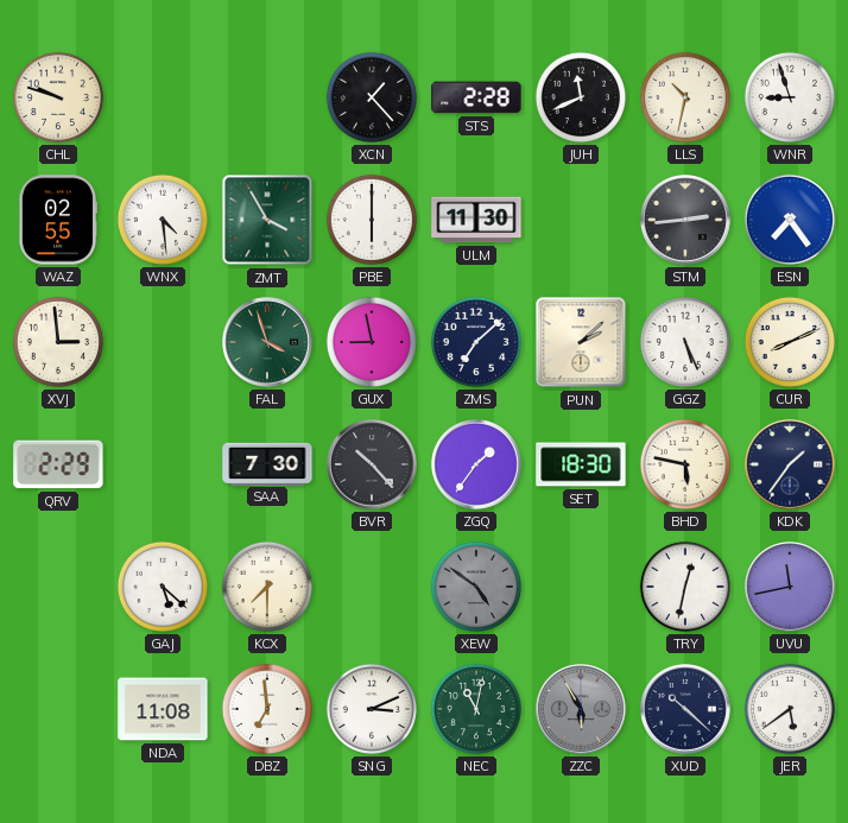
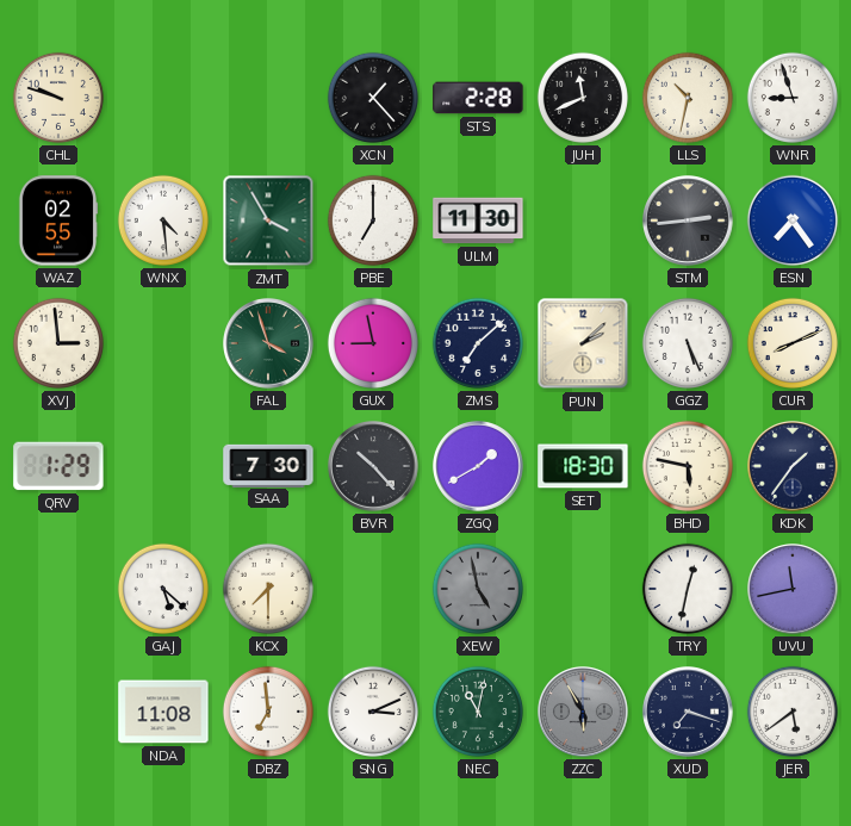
PBE: 6:00 -> 7:00 (373, 221)
QRV: 2:29 -> 1:29 (58, 466)
ZGQ: 1:36 -> 1:40 (479, 467)
XEW: 4:51 -> 4:58 (478, 589)
XUD: 10:22 -> 7:18 (689, 713)
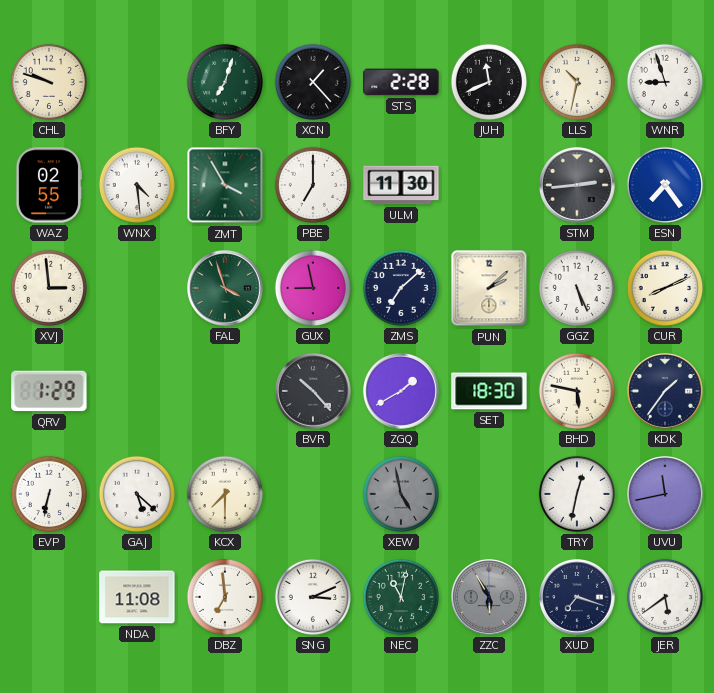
BFY: none -> 7:03 (225, 82)
SAA: 7:30 -> none (268, 465)
EVP: none -> 6:32 (49, 494)
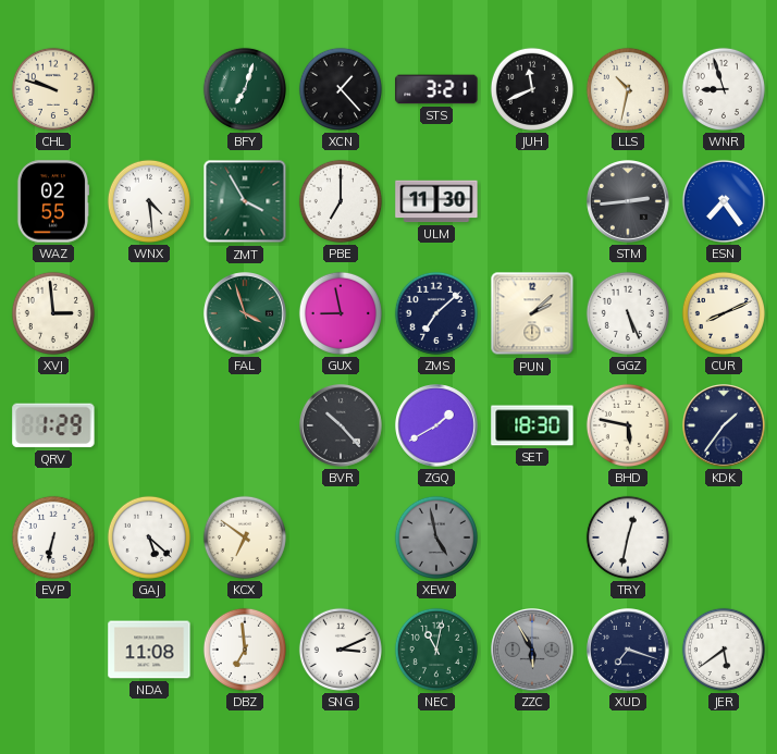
STS: 2:28 -> 3:21 (436, 89)
KCX: 7:30 -> 6:51 (245, 537)
UVU: 11:43 -> none (666, 495)
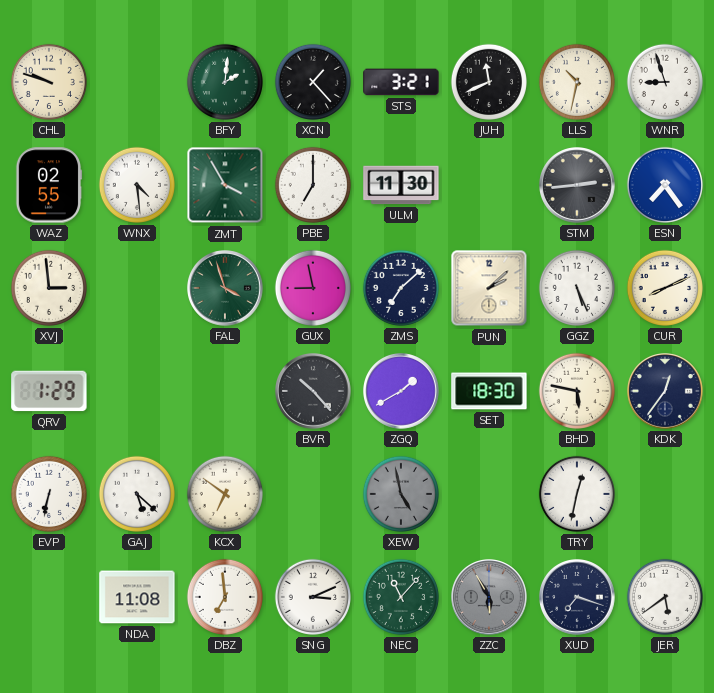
BFY: 7:03 -> 2:01 (225, 82)
KDK: 1:36 -> 12:36 (666, 392)
NEC: 11:02 -> 11:07 (401, 597)
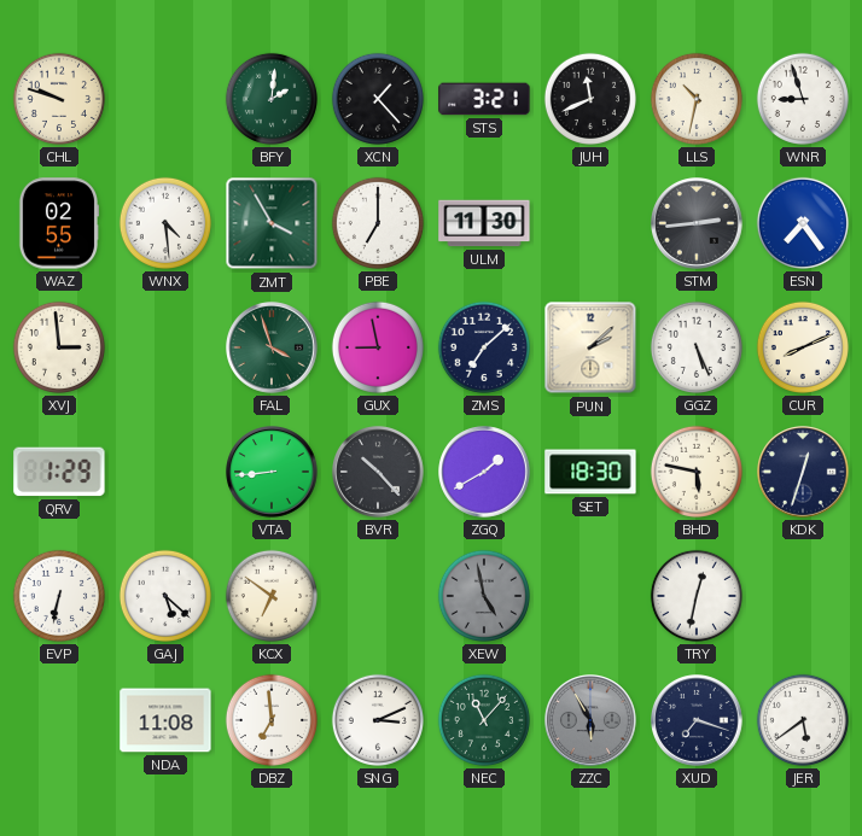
VTA: none -> 8:44 (273, 473)
KDK: 12:36 -> 12:33 (804, 473)
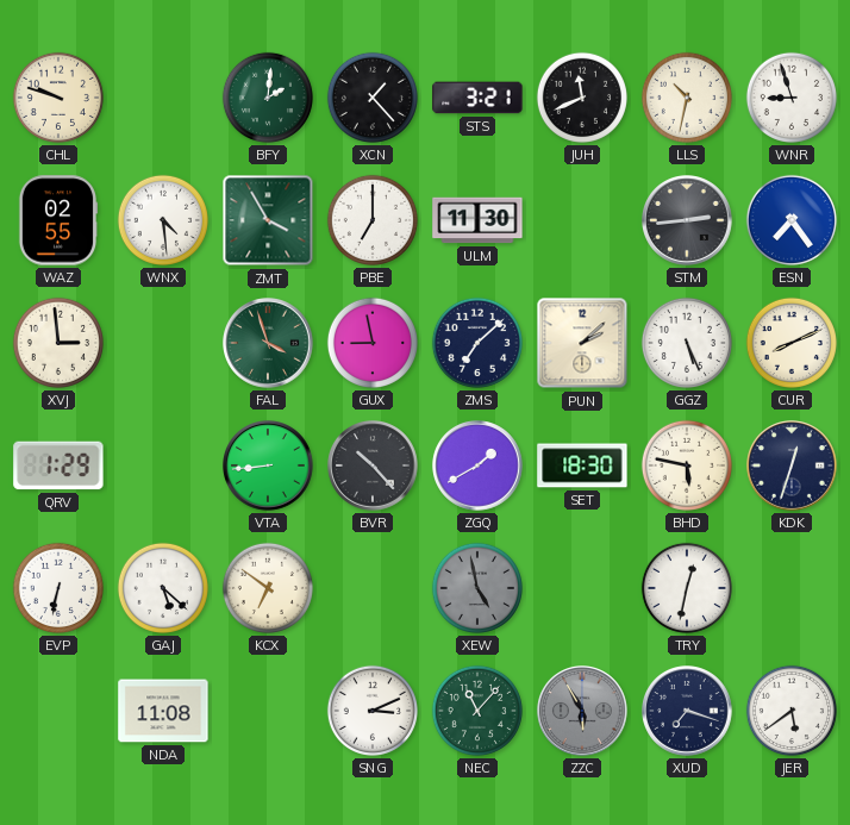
DBZ: 6:59 -> none (272, 720)
